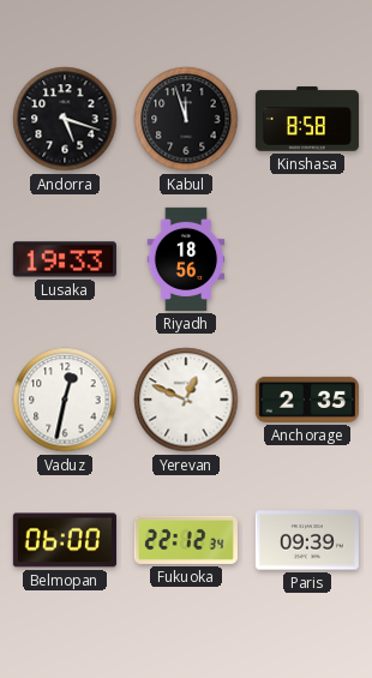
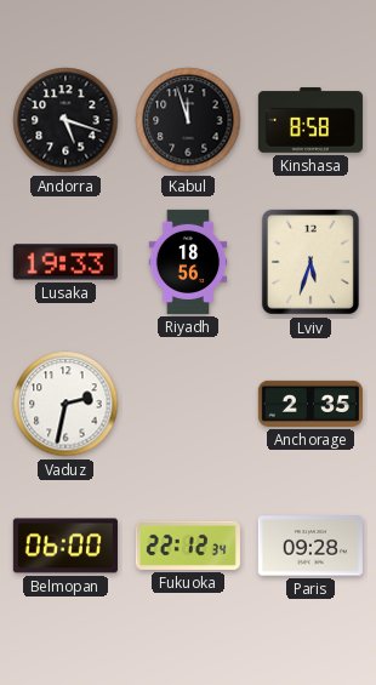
Lviv: none -> 5:33 (311, 262)
Vaduz: 12:32 -> 2:32 (65, 404)
Yerevan: 12:49 -> none (186, 400)
Paris: 09:39 -> 09:28 (311, 546)
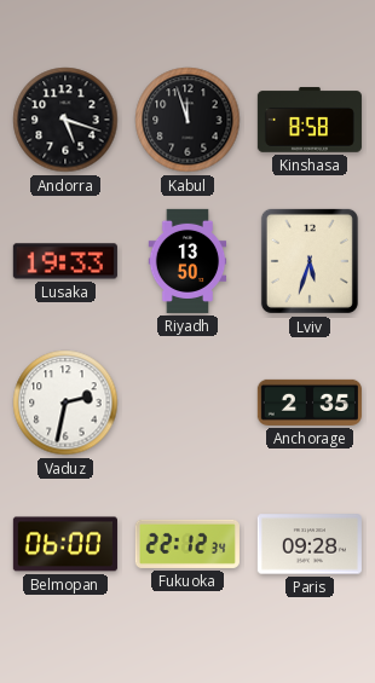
Riyadh: 18:56 -> 13:50 (187, 261)
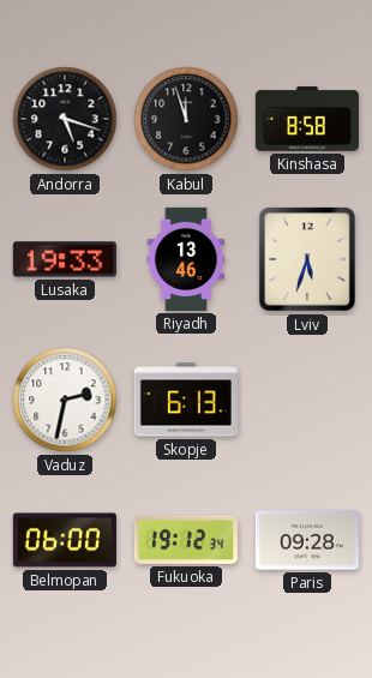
Riyadh: 13:50 -> 13:46 (186, 259)
Skopje: none -> 6:13 (186, 400)
Anchorage: 2:35 -> none (310, 403)
Fukuoka: 22:12 -> 19:12 (186, 540)
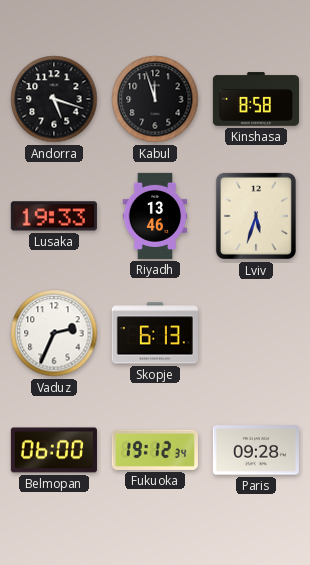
Vaduz: 2:32 -> 2:34 (54, 333)
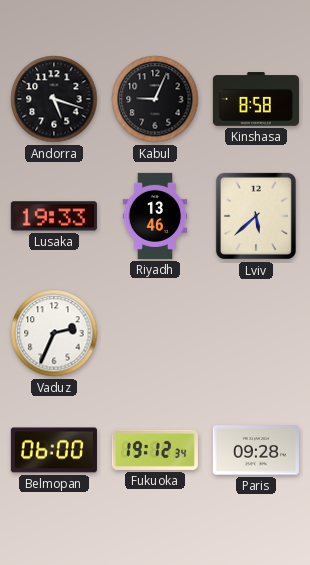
Kabul: 11:57 -> 9:04 (155, 99)
Lviv: 5:33 -> 5:38 (256, 216)
Skopje: 6:13 -> none (155, 333)
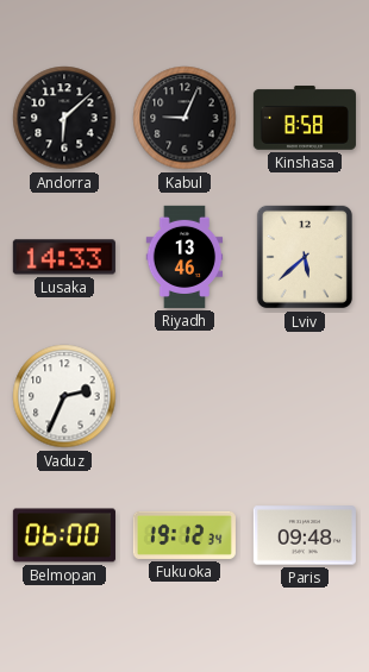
Andorra: 5:18 -> 6:08 (64, 118)
Lusaka: 19:33 -> 14:33 (64, 257)
Paris: 09:28 -> 09:48 (305, 535)
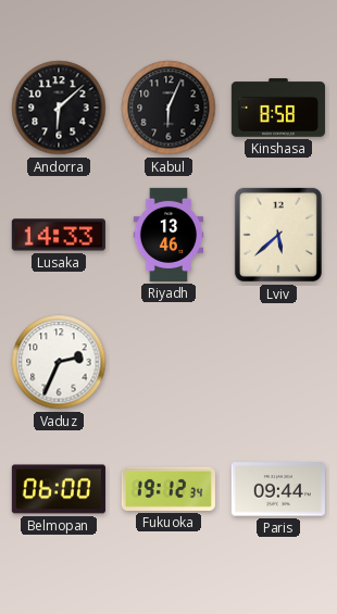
Kabul: 9:04 -> 6:04 (168, 108)
Paris: 09:48 -> 09:44 (278, 489)
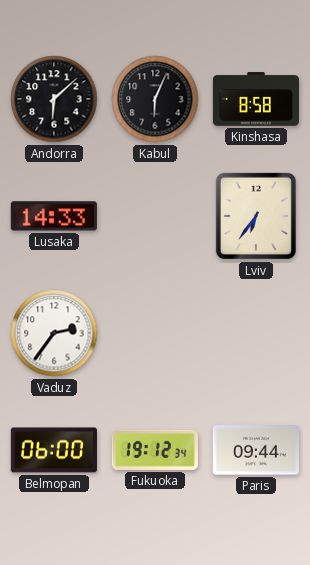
Riyadh: 13:46 -> none (168, 235)
Lviv: 5:38 -> 6:36 (256, 216)
Vaduz: 2:34 -> 2:36 (54, 333)
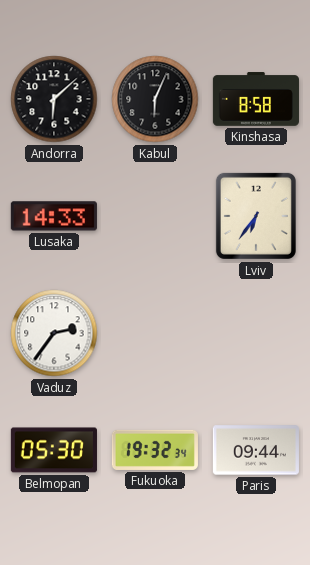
Belmopan: 06:00 -> 05:30 (54, 450)
Fukuoka: 19:12 -> 19:32 (155, 450)
